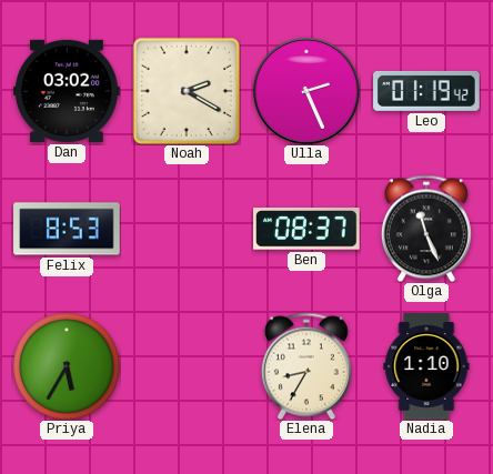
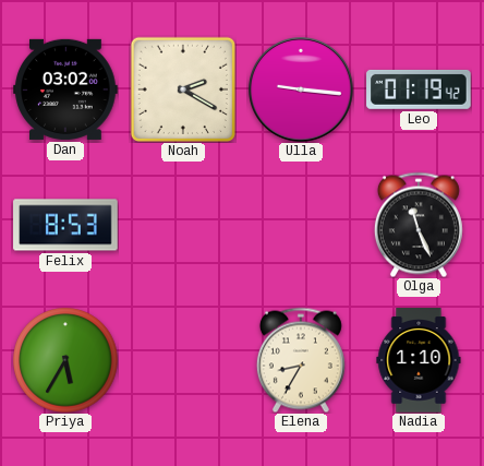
Ulla: 2:26 -> 9:16 (301, 89)
Ben: 08:37 -> none (308, 229)
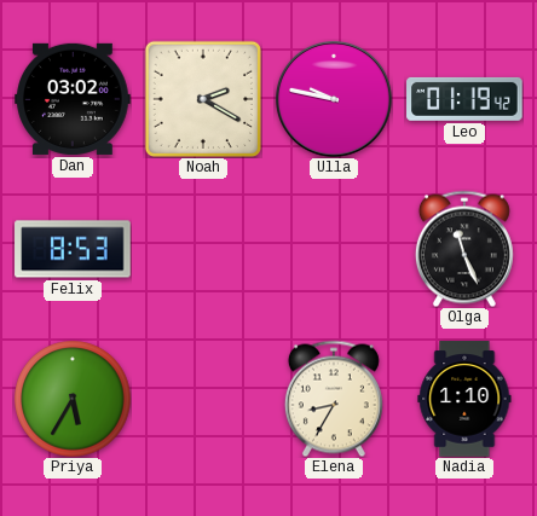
Ulla: 9:16 -> 9:47 (334, 99)
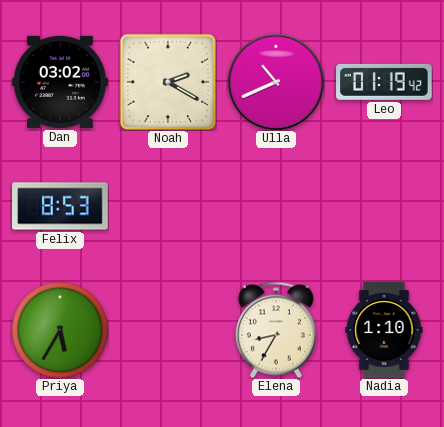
Ulla: 9:47 -> 10:41 (276, 82)
Olga: 11:26 -> none (464, 249)
